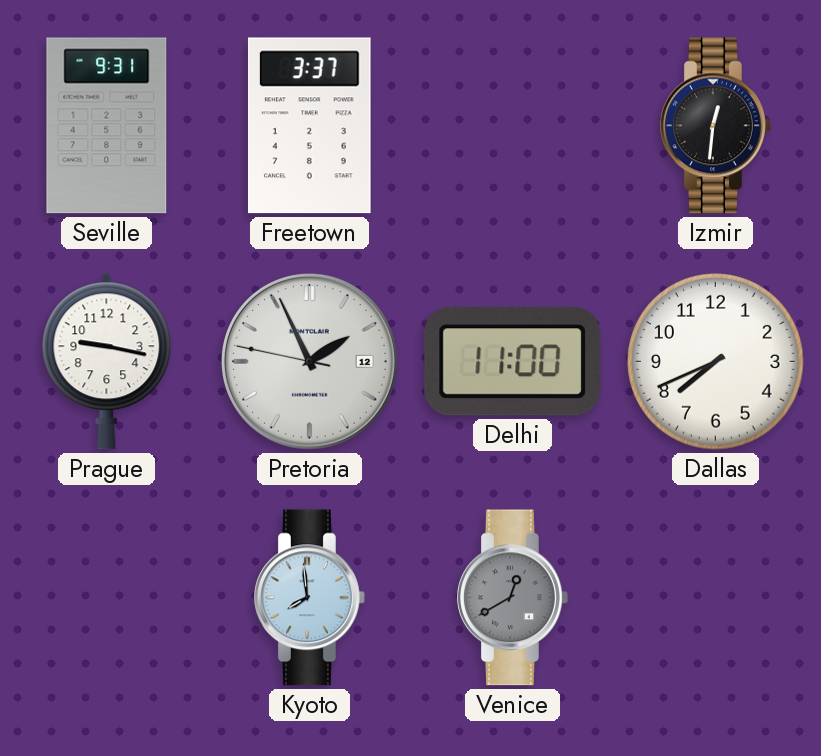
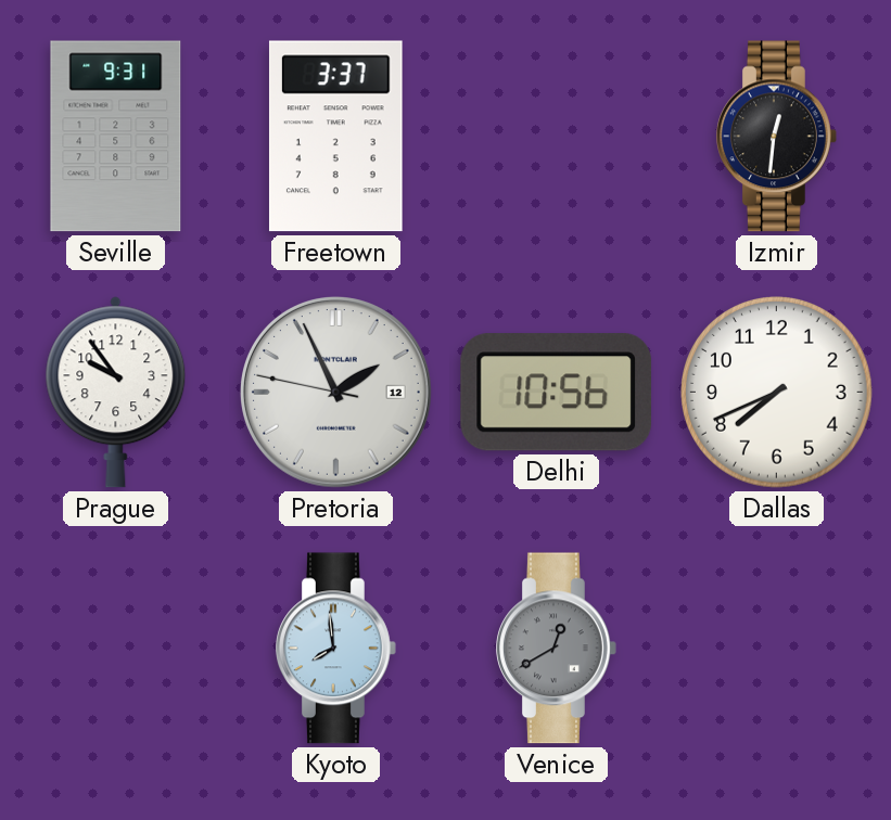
Prague: 9:17 -> 9:54 (116, 393)
Delhi: 11:00 -> 10:56 (557, 393)
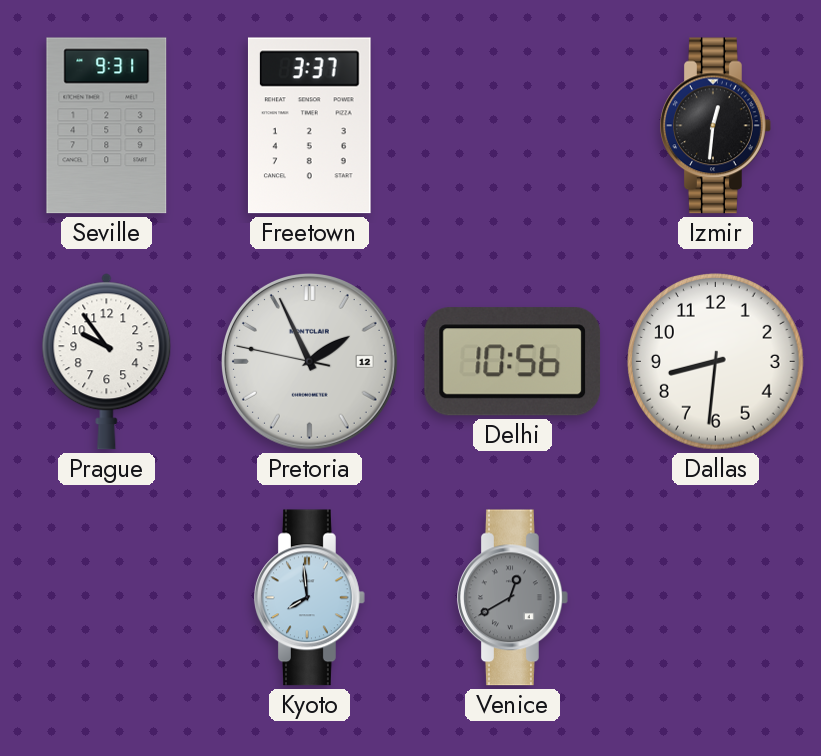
Dallas: 7:41 -> 8:31 (716, 362)
